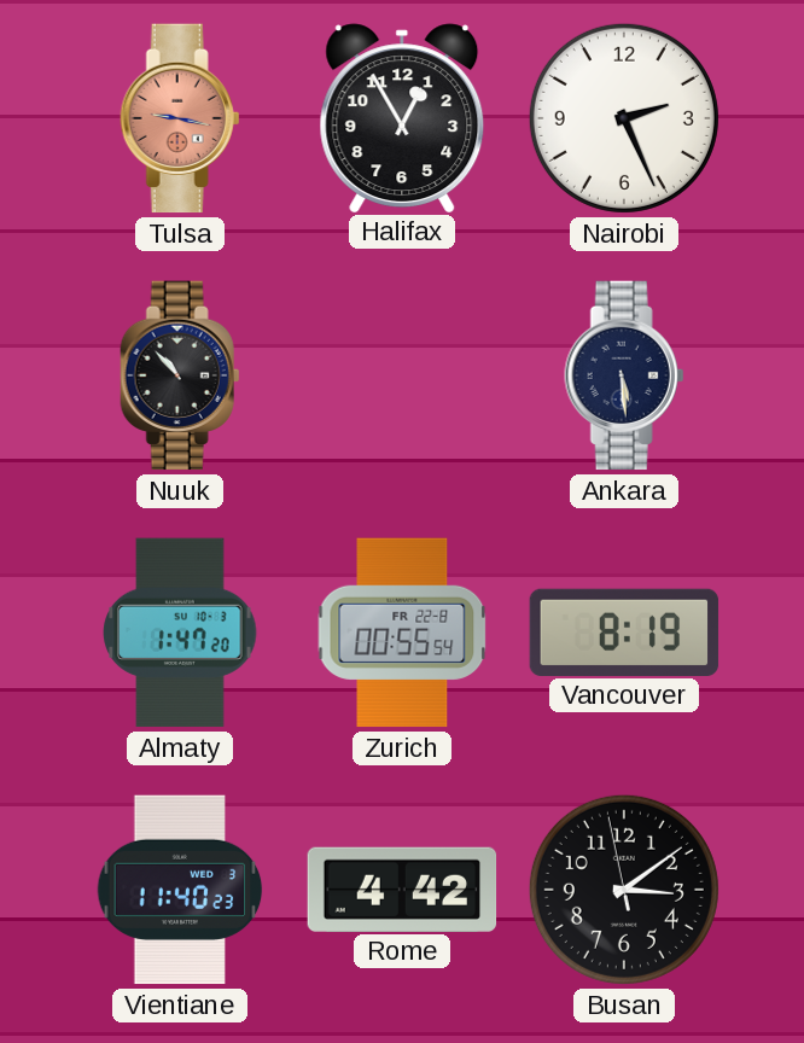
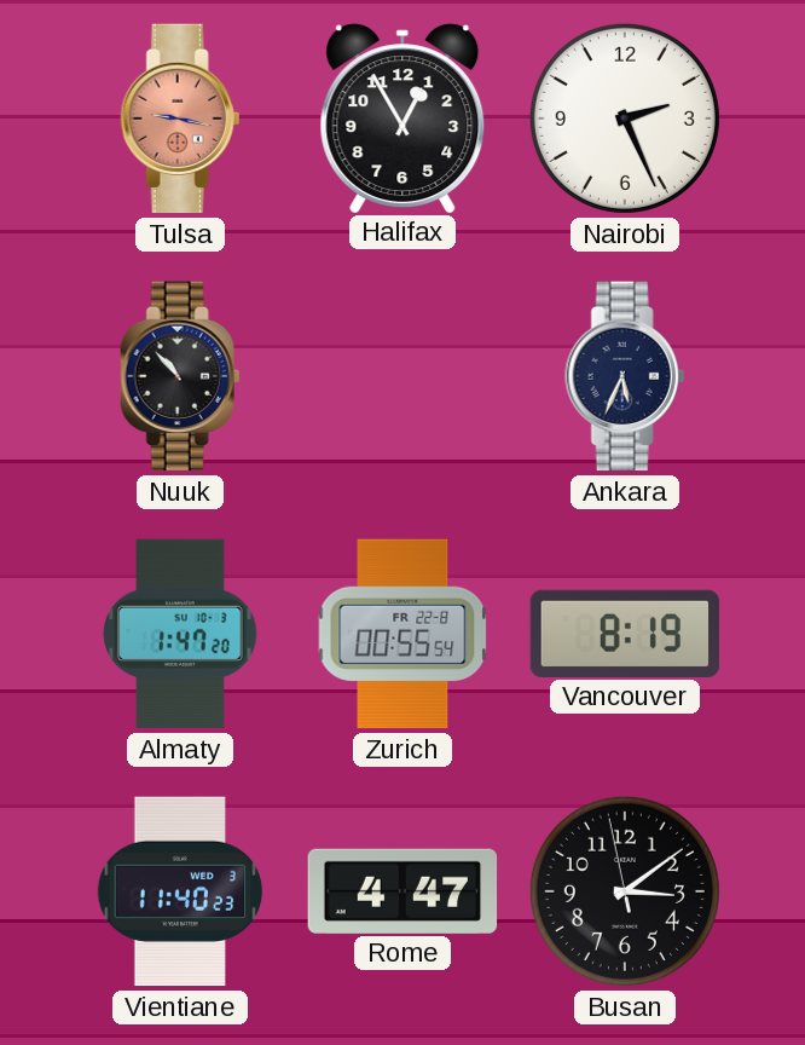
Ankara: 5:29 -> 5:34 (625, 376)
Rome: 4:42 -> 4:47 (402, 890)
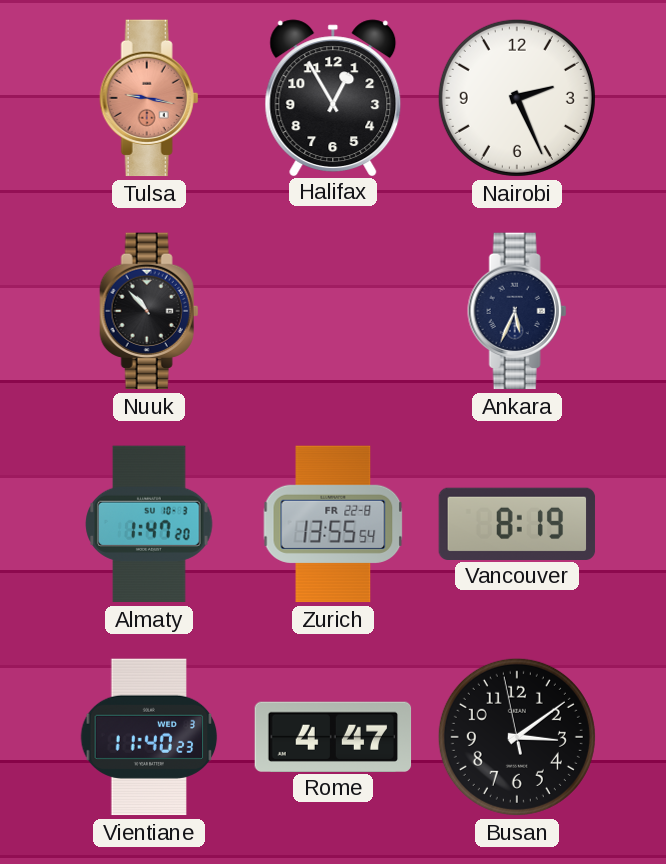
Zurich: 00:55 -> 13:55 (333, 524)
